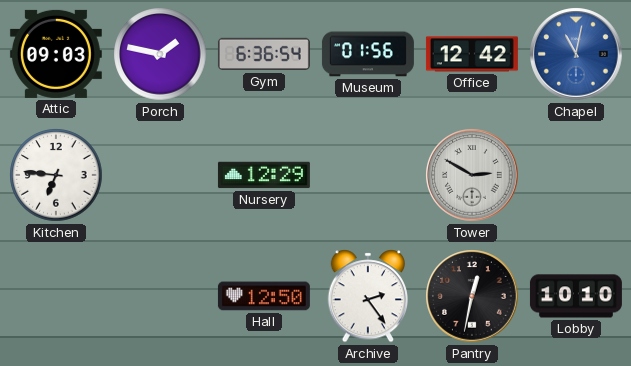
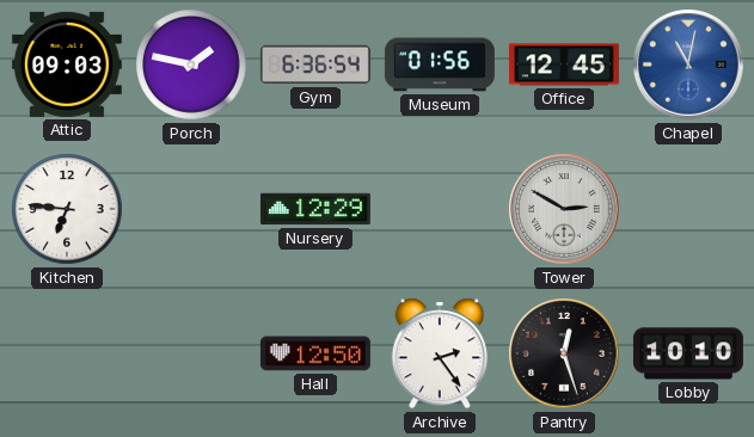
Office: 12:42 -> 12:45 (564, 64)
Pantry: 12:32 -> 12:27 (564, 353)
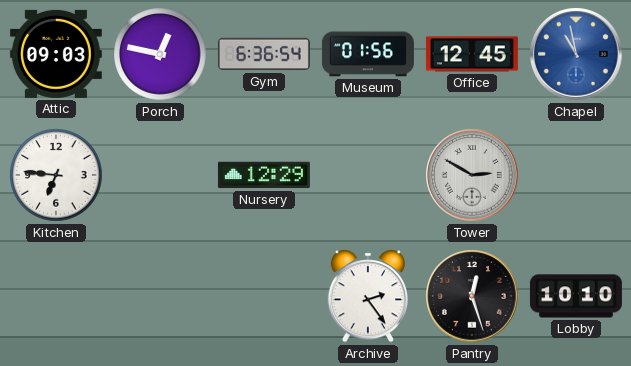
Porch: 1:47 -> 12:47 (160, 54)
Chapel: 11:02 -> 10:58 (576, 54)
Hall: 12:50 -> none (315, 353)
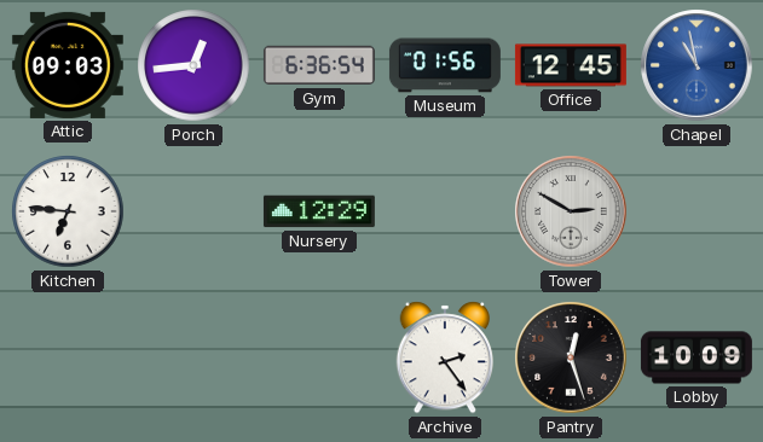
Porch: 12:47 -> 12:44 (193, 65)
Lobby: 10:10 -> 10:09 (696, 357)
